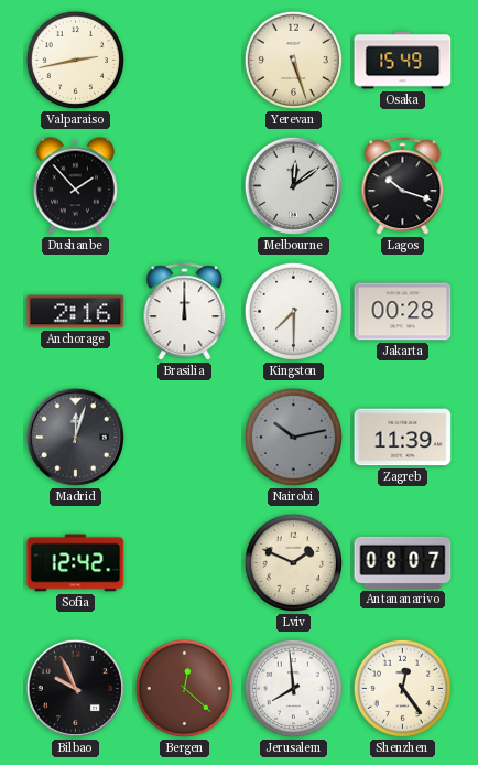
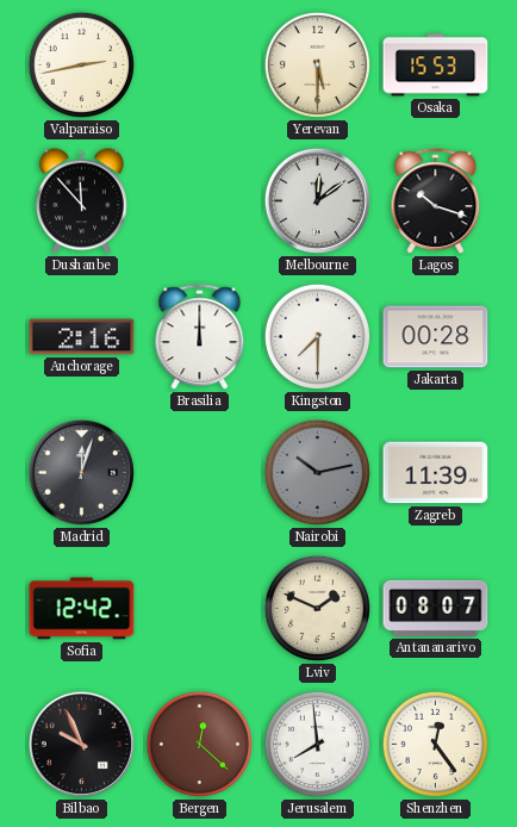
Yerevan: 5:27 -> 5:30 (317, 64)
Osaka: 15:49 -> 15:53 (436, 66)
Dushanbe: 1:53 -> 11:53 (81, 201)
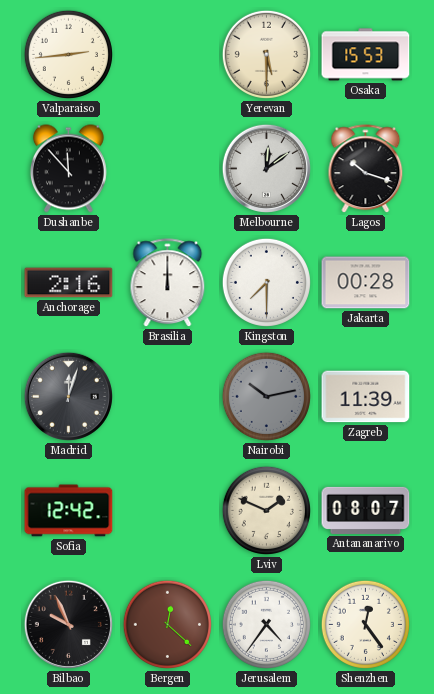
Valparaiso: 2:43 -> 2:44 (68, 54)
Jerusalem: 7:59 -> 4:36 (266, 624)
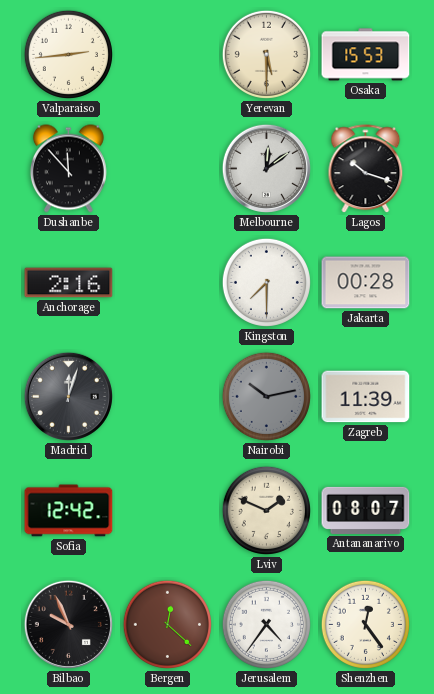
Brasilia: 12:00 -> none (168, 283)
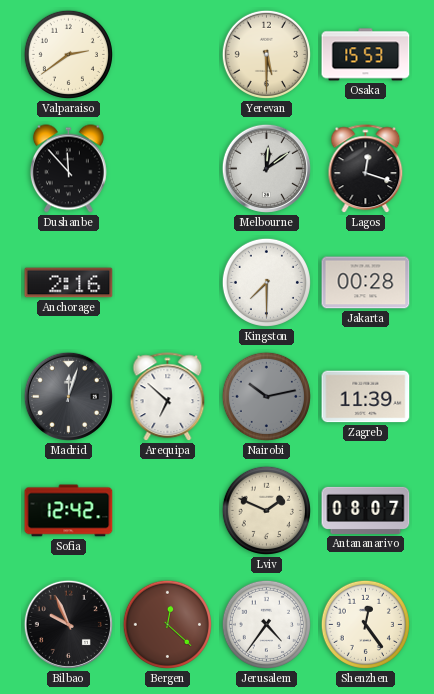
Valparaiso: 2:44 -> 2:39 (68, 54)
Lagos: 10:18 -> 12:18 (366, 169)
Arequipa: none -> 6:52 (168, 397)
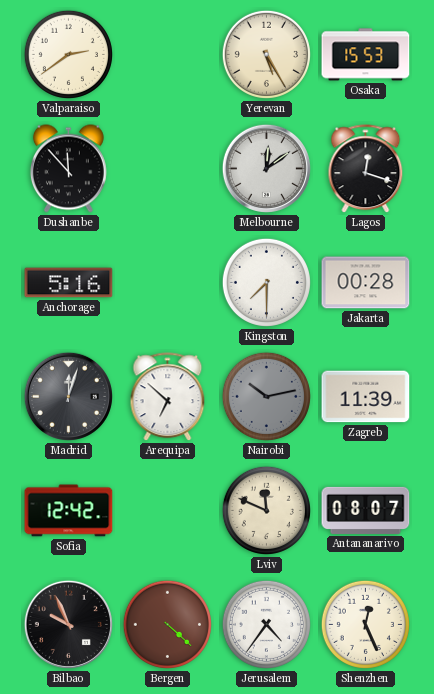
Yerevan: 5:30 -> 5:25 (266, 54)
Anchorage: 2:16 -> 5:16 (69, 283)
Lviv: 1:49 -> 11:49 (266, 510)
Bergen: 12:22 -> 4:22 (167, 624)
Shenzhen: 12:24 -> 12:26 (365, 624)
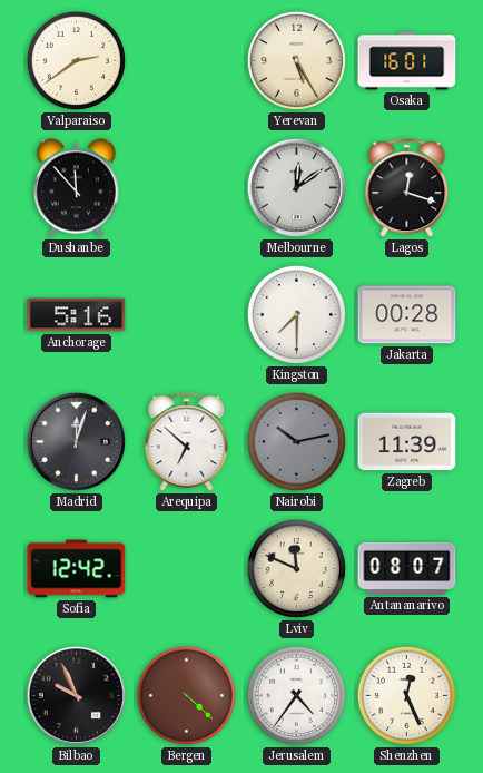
Osaka: 15:53 -> 16:01 (407, 61)
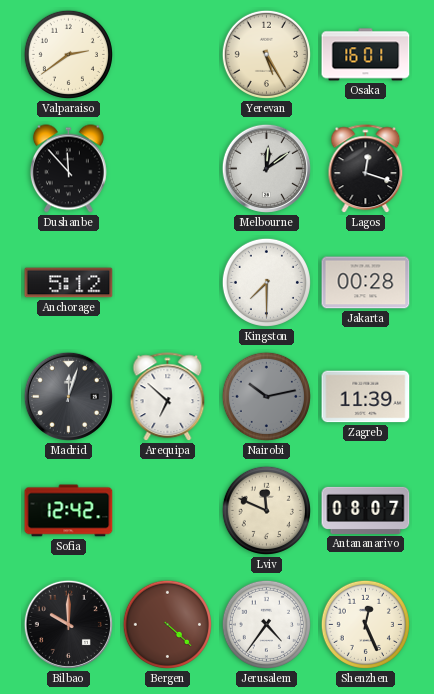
Anchorage: 5:16 -> 5:12 (69, 283)
Bilbao: 9:56 -> 10:00 (68, 624)
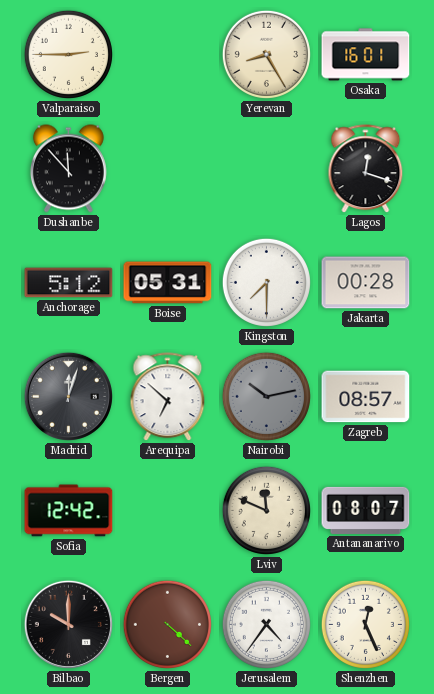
Valparaiso: 2:39 -> 2:45 (68, 54)
Yerevan: 5:25 -> 8:25 (266, 54)
Melbourne: 12:09 -> none (266, 168)
Boise: none -> 05:31 (168, 283)
Zagreb: 11:39 -> 08:57 (366, 397)
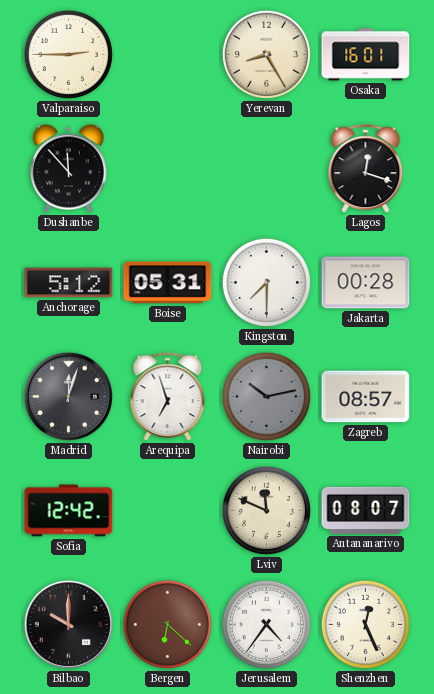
Arequipa: 6:52 -> 6:57 (168, 397)
Bergen: 4:22 -> 6:22 (167, 624)
